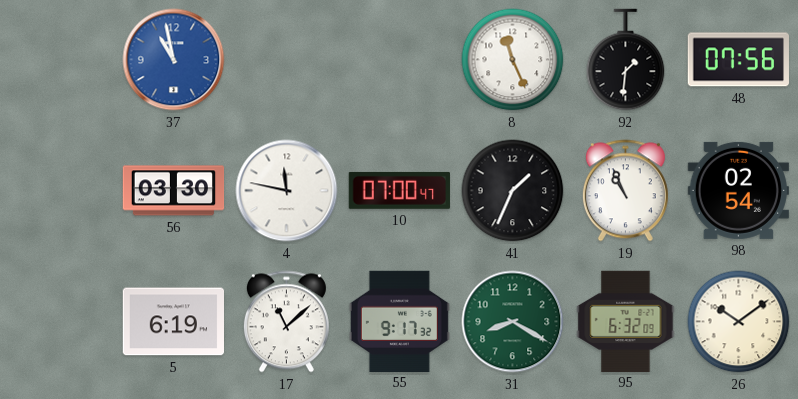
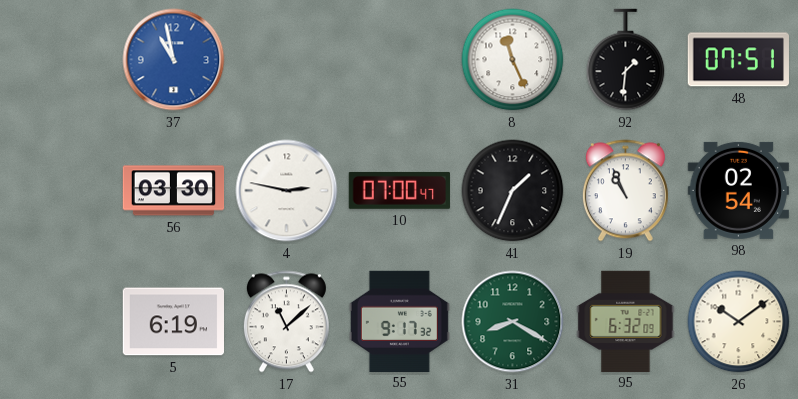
48: 07:56 -> 07:51 (738, 60)
4: 11:47 -> 2:47 (287, 191)
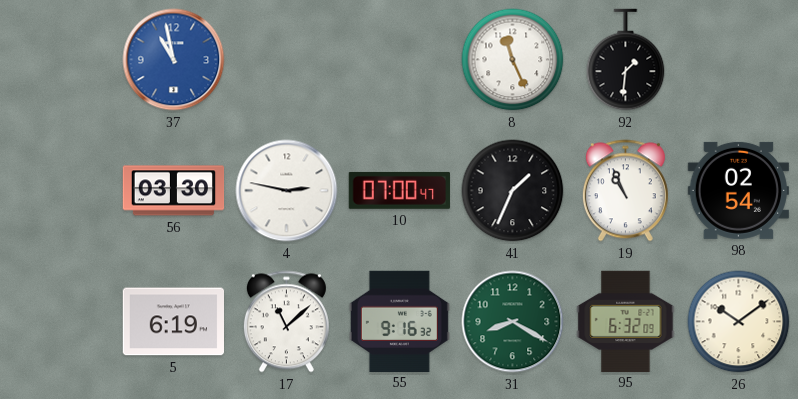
48: 07:51 -> none (738, 60)
55: 9:17 -> 9:16 (399, 321)
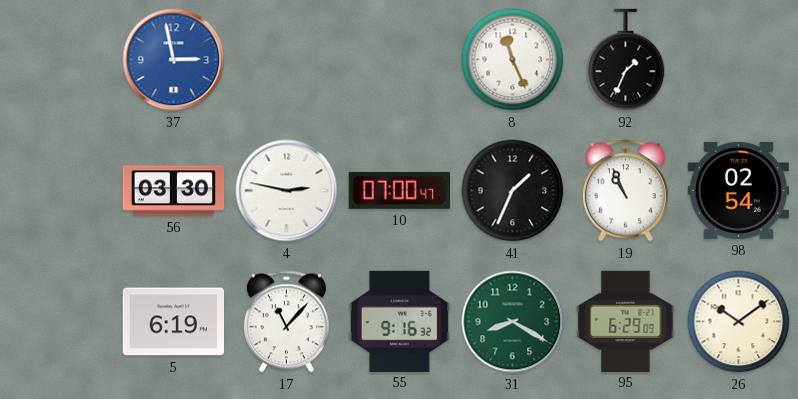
37: 10:58 -> 2:58 (174, 60)
92: 1:31 -> 1:34 (626, 60)
17: 11:08 -> 11:07 (286, 322)
95: 6:32 -> 6:29 (626, 321)
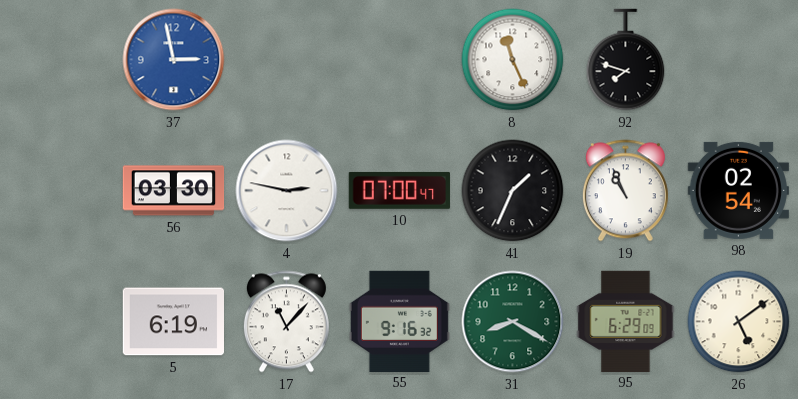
92: 1:34 -> 7:48 (626, 60)
26: 10:09 -> 5:09 (739, 322)
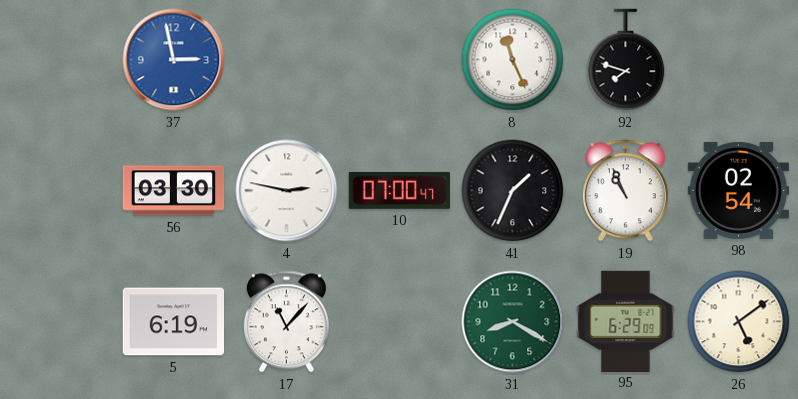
55: 9:16 -> none (399, 321)
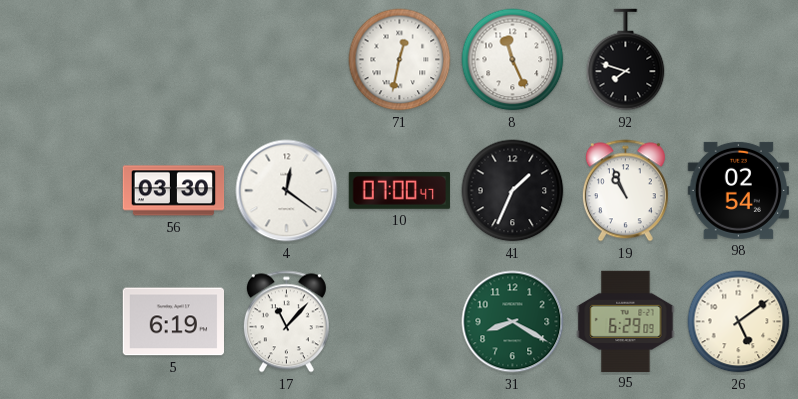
37: 2:58 -> none (174, 60)
71: none -> 12:32 (400, 60)
4: 2:47 -> 12:21 (287, 191)
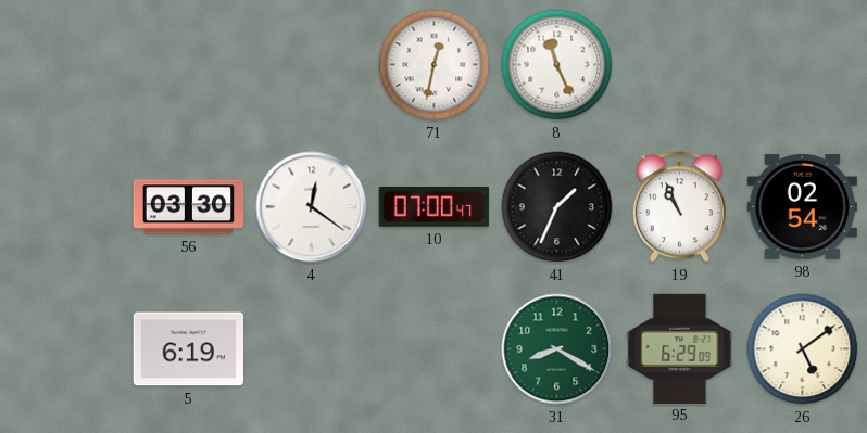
92: 7:48 -> none (626, 60)
17: 11:07 -> none (286, 322)
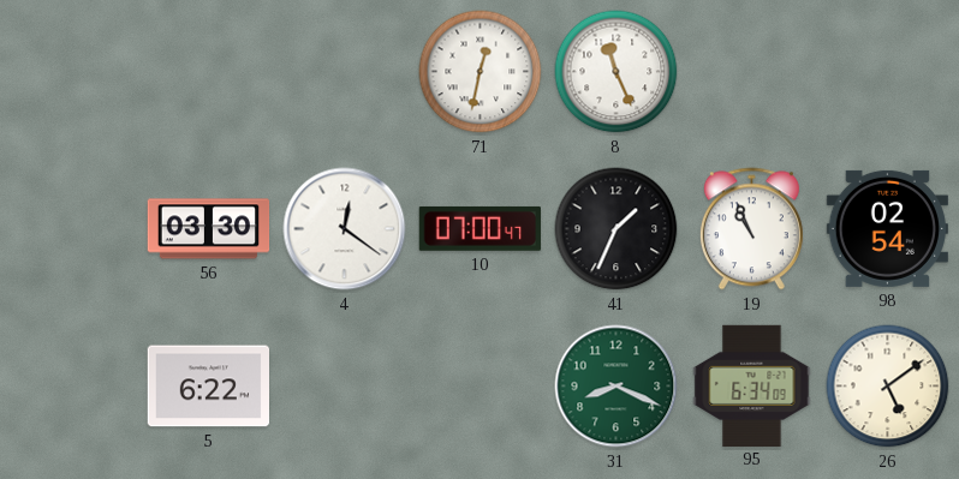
5: 6:19 -> 6:22 (208, 387)
31: 8:20 -> 8:19 (616, 387)
95: 6:29 -> 6:34 (752, 385)
